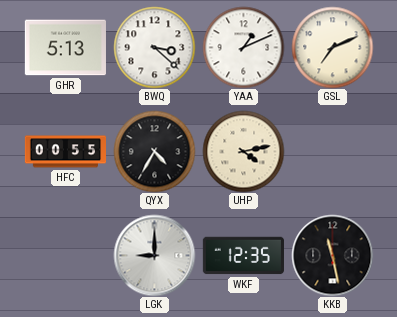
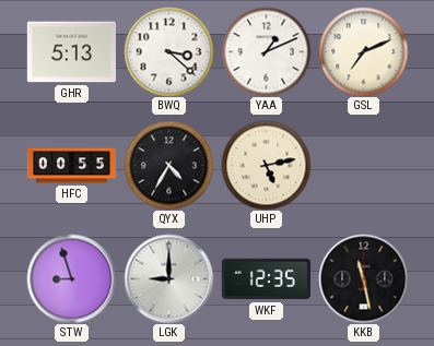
UHP: 4:13 -> 5:13 (266, 165)
STW: none -> 8:57 (71, 278)
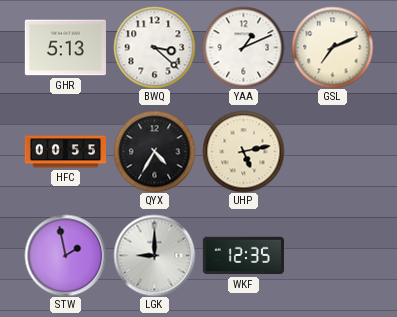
STW: 8:57 -> 1:58 (65, 255)
KKB: 11:28 -> none (363, 278)
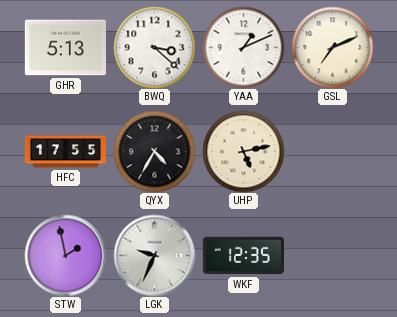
HFC: 00:55 -> 17:55 (65, 152)
LGK: 9:00 -> 9:34 (154, 255)
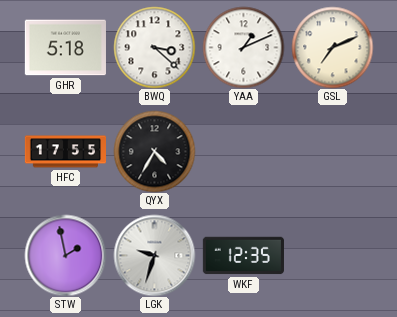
GHR: 5:13 -> 5:18 (65, 48)
UHP: 5:13 -> none (243, 151)
LGK: 9:34 -> 9:33 (154, 255)
